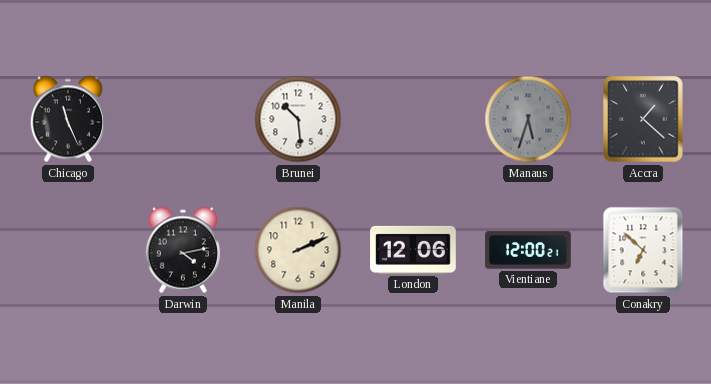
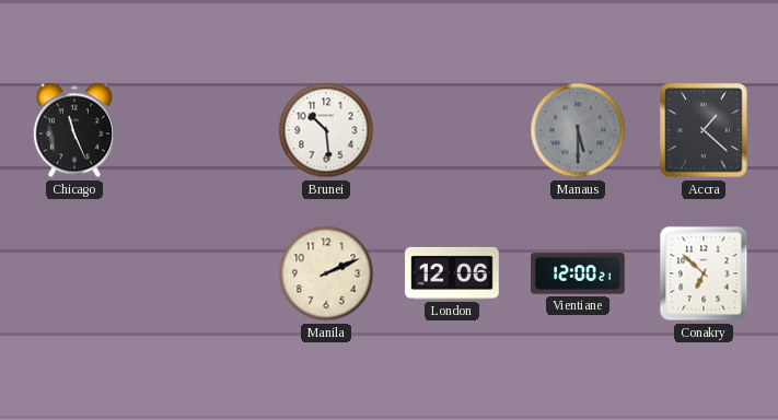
Manaus: 5:33 -> 5:30 (578, 130)
Darwin: 4:13 -> none (183, 250)
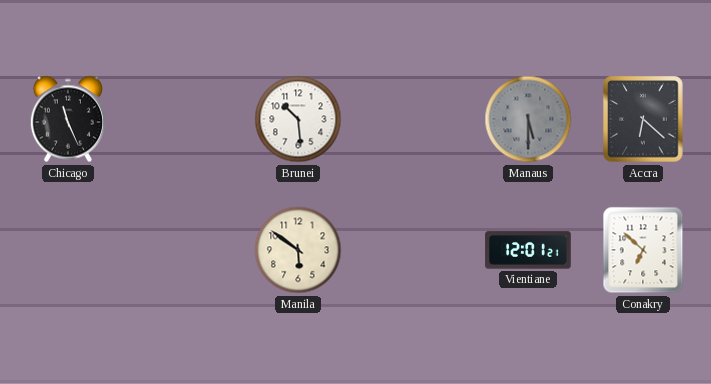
Accra: 1:22 -> 6:22 (643, 119)
Manila: 2:11 -> 5:51 (298, 250)
London: 12:06 -> none (452, 273)
Vientiane: 12:00 -> 12:01 (528, 250)
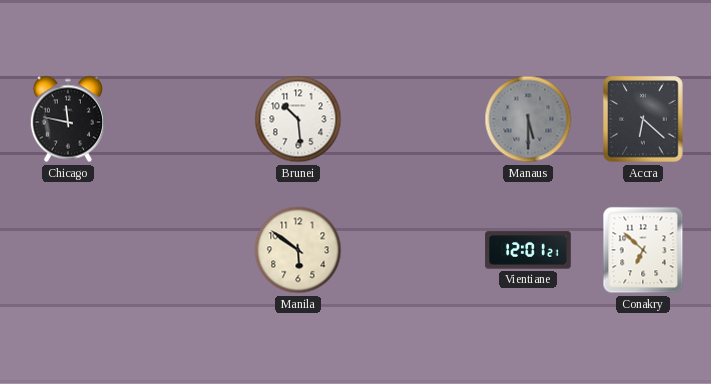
Chicago: 11:26 -> 11:47 (68, 119)
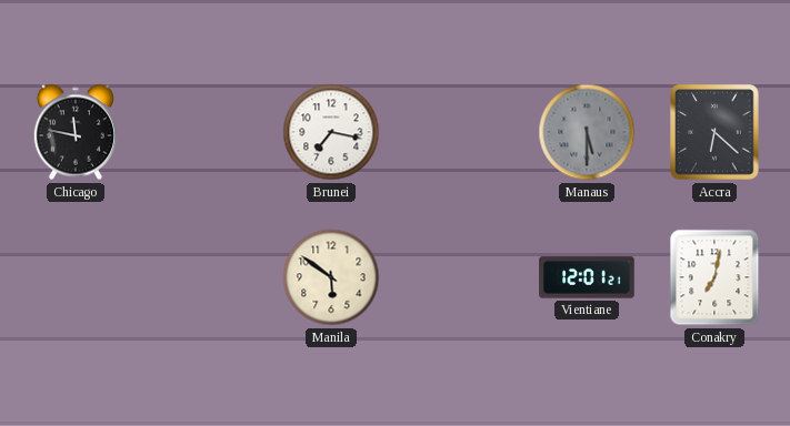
Brunei: 10:29 -> 7:17 (331, 132)
Conakry: 6:52 -> 7:02 (714, 277)
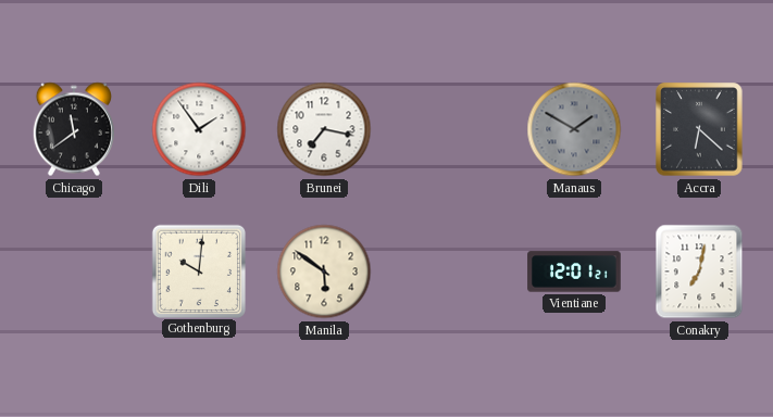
Chicago: 11:47 -> 11:39 (74, 129)
Dili: none -> 1:54 (199, 129)
Manaus: 5:30 -> 1:50 (574, 129)
Gothenburg: none -> 10:01 (198, 270)
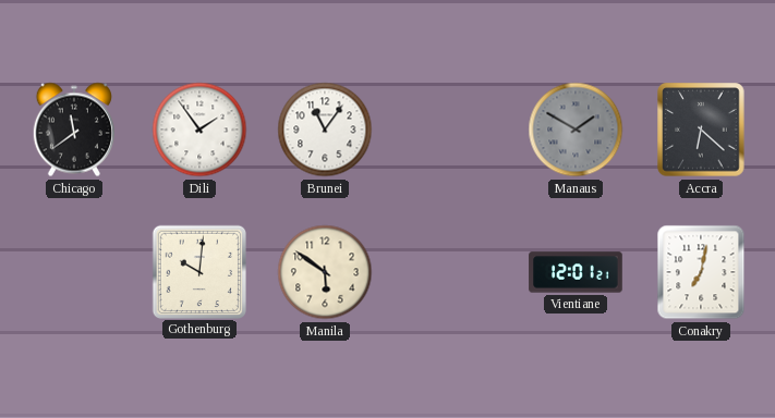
Brunei: 7:17 -> 11:06 (325, 130)
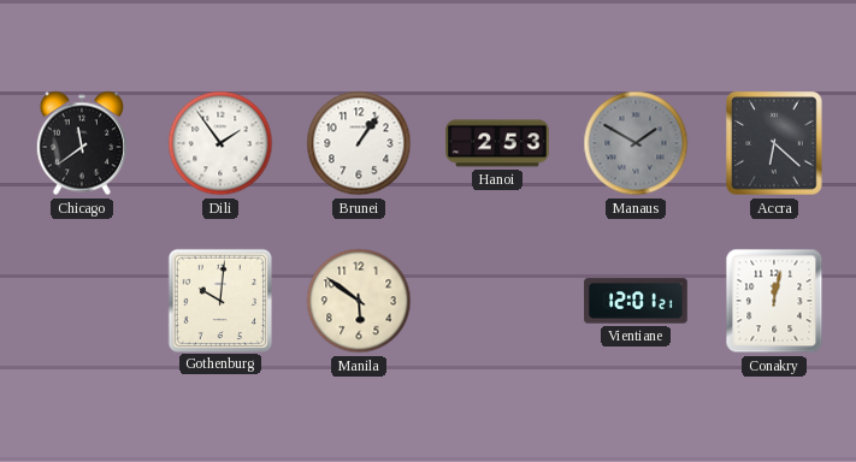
Brunei: 11:06 -> 1:06 (359, 143)
Hanoi: none -> 2:53 (497, 143)
Conakry: 7:02 -> 12:02 (774, 301)
